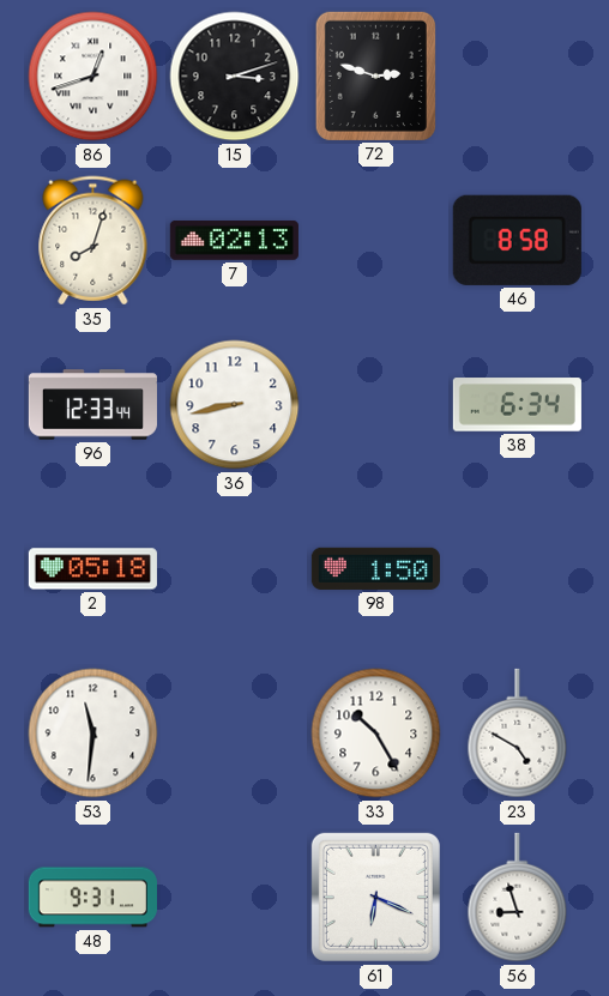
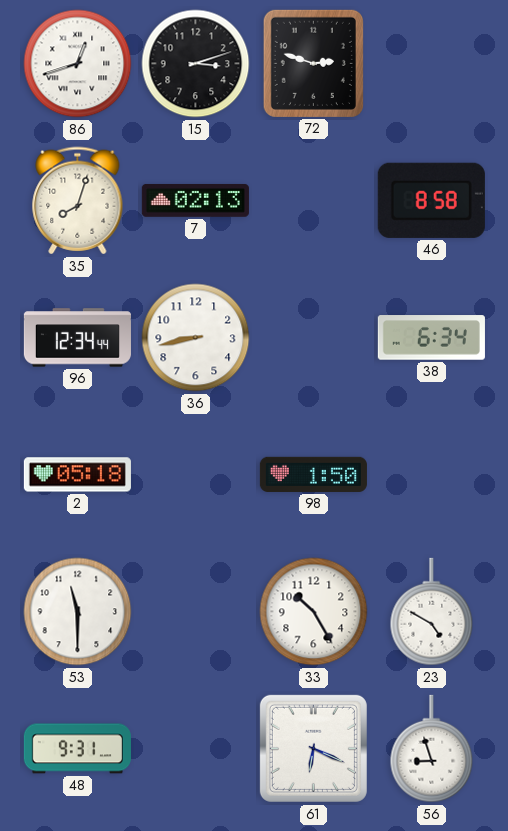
96: 12:33 -> 12:34 (77, 338)
53: 11:31 -> 11:30 (78, 612)
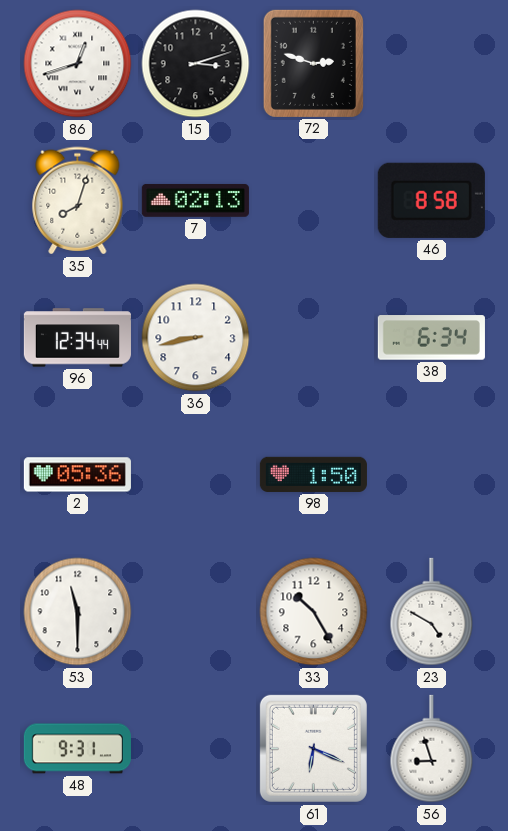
2: 05:18 -> 05:36 (77, 475)
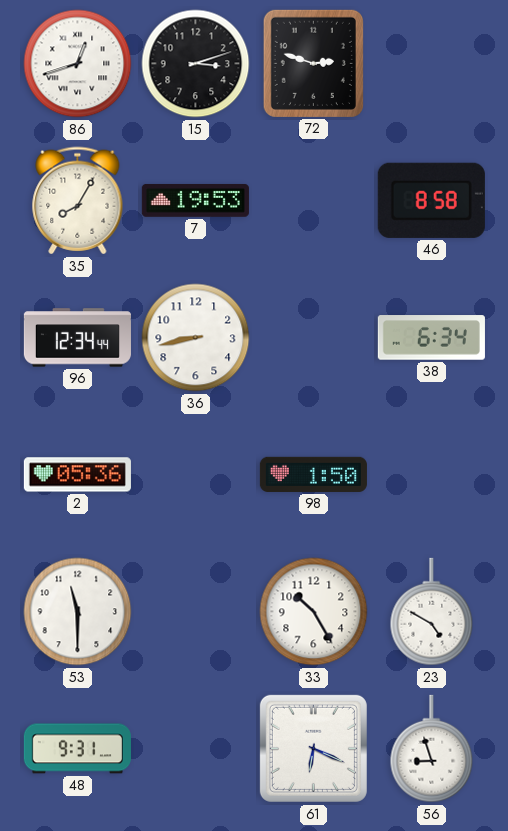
35: 8:03 -> 8:05 (78, 201)
7: 02:13 -> 19:53 (195, 200)
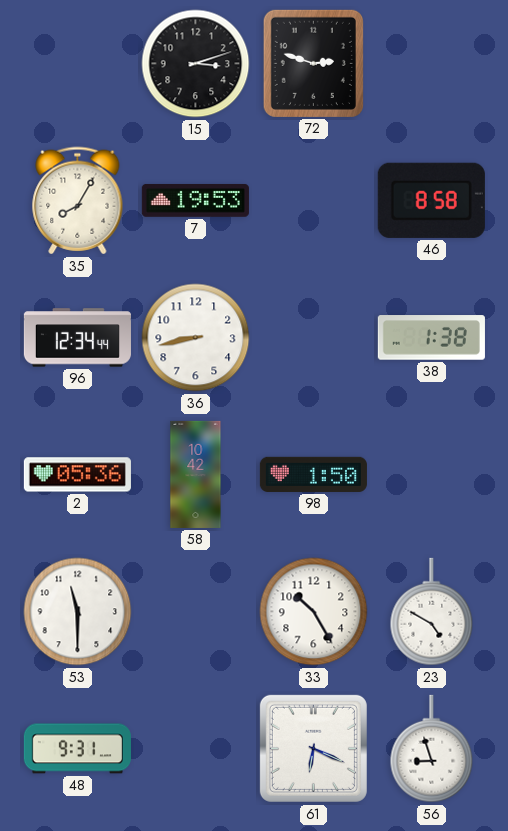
86: 12:42 -> none (78, 64)
38: 6:34 -> 1:38 (431, 338)
58: none -> 10:42 (196, 474)
